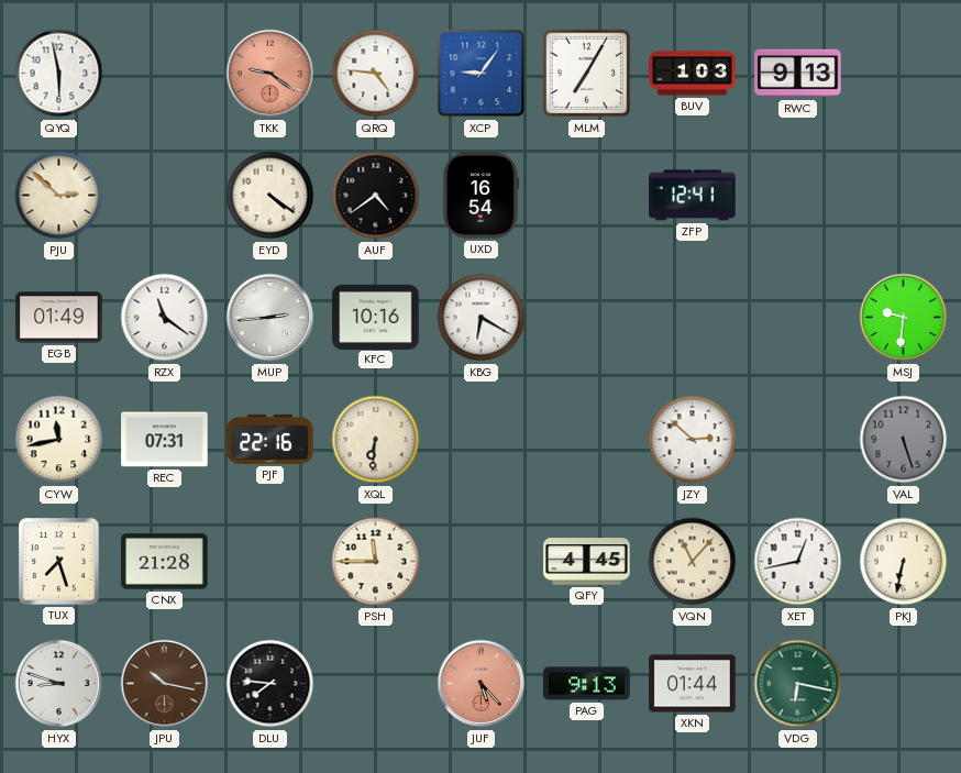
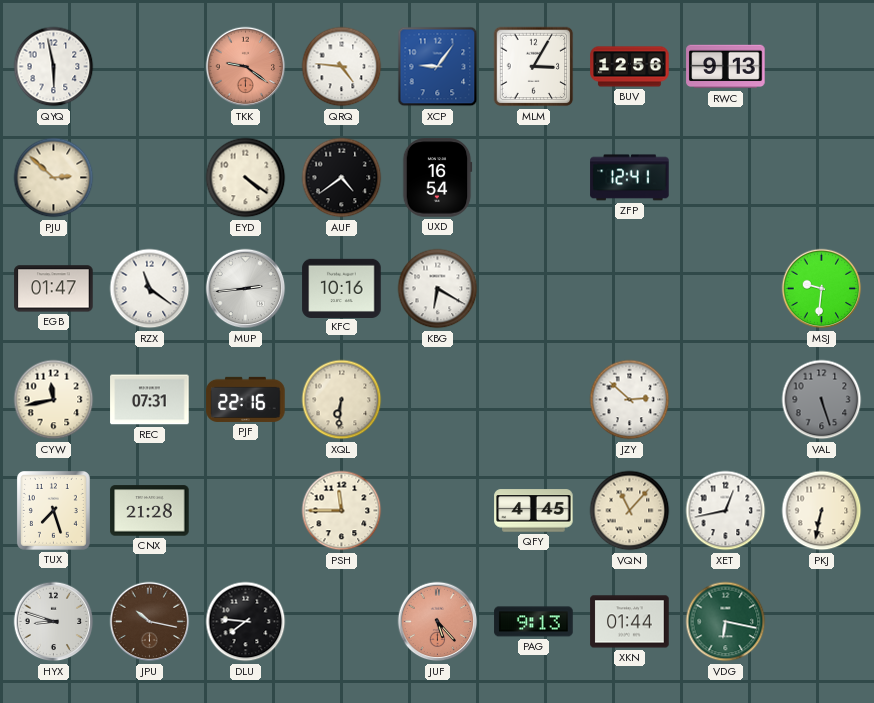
MLM: 7:05 -> 3:05 (534, 67)
BUV: 1:03 -> 12:56 (630, 67)
EGB: 01:49 -> 01:47 (54, 289)
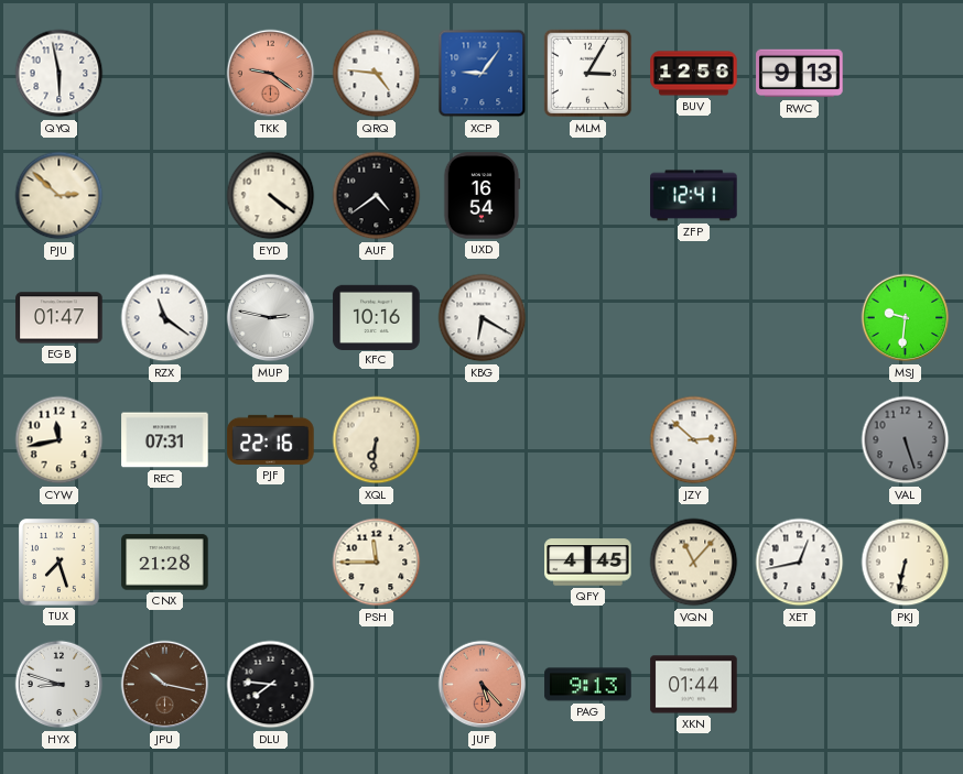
MUP: 2:44 -> 2:47 (271, 318)
VDG: 6:17 -> none (726, 622)
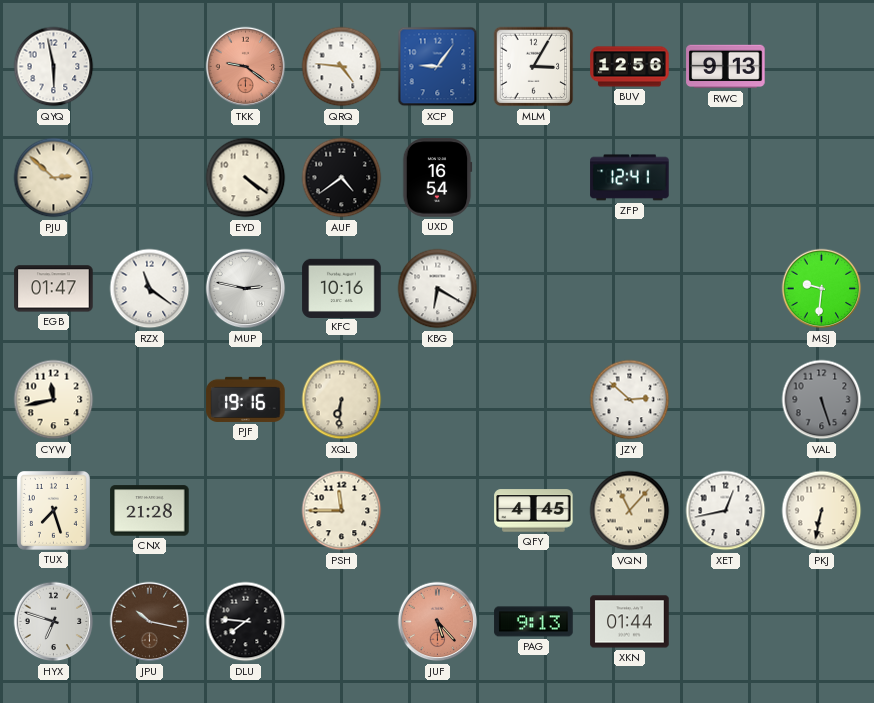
REC: 07:31 -> none (165, 440)
PJF: 22:16 -> 19:16 (246, 399)
HYX: 8:48 -> 6:48 (54, 622)
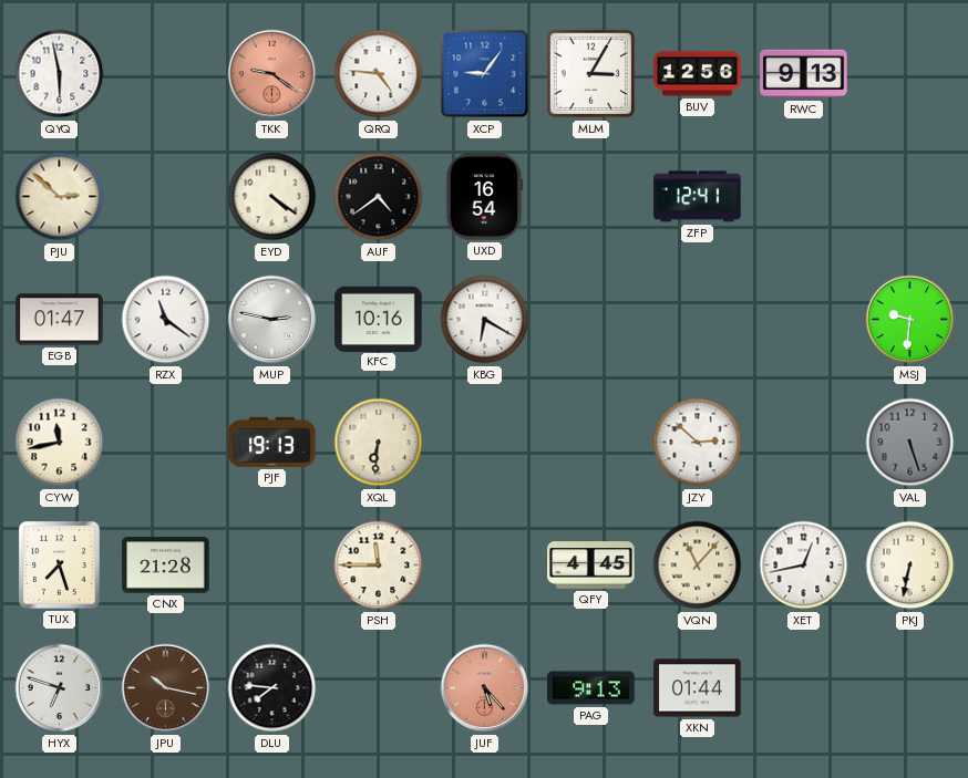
PJF: 19:16 -> 19:13 (272, 442)
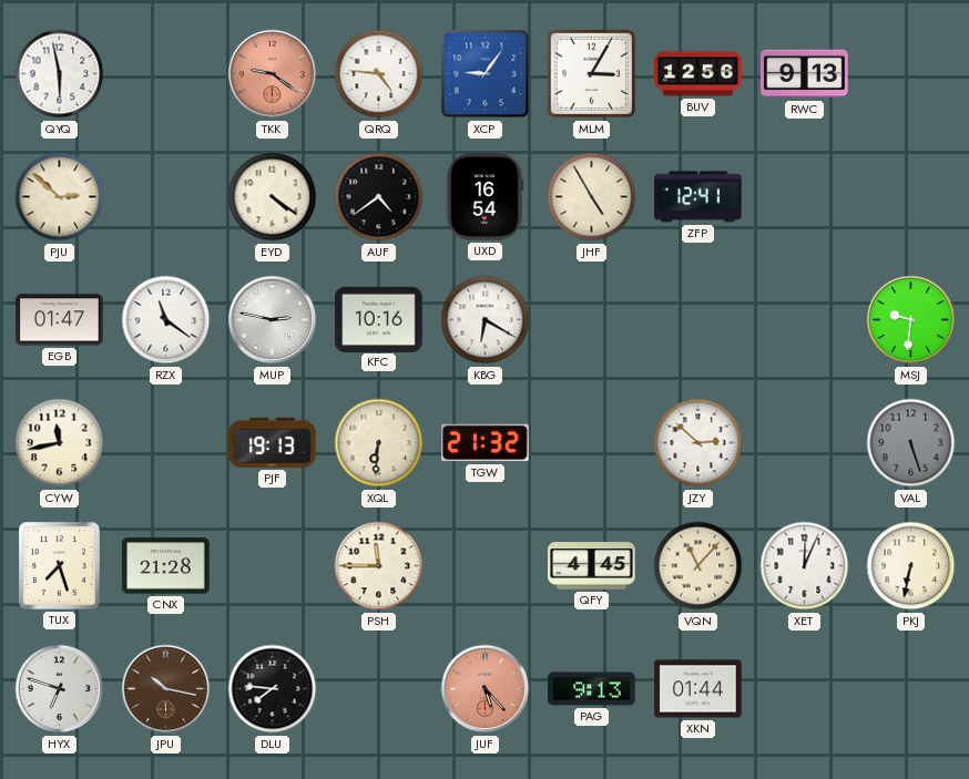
JHF: none -> 4:55 (592, 197)
TGW: none -> 21:32 (486, 443)
XET: 12:43 -> 12:04 (805, 566)
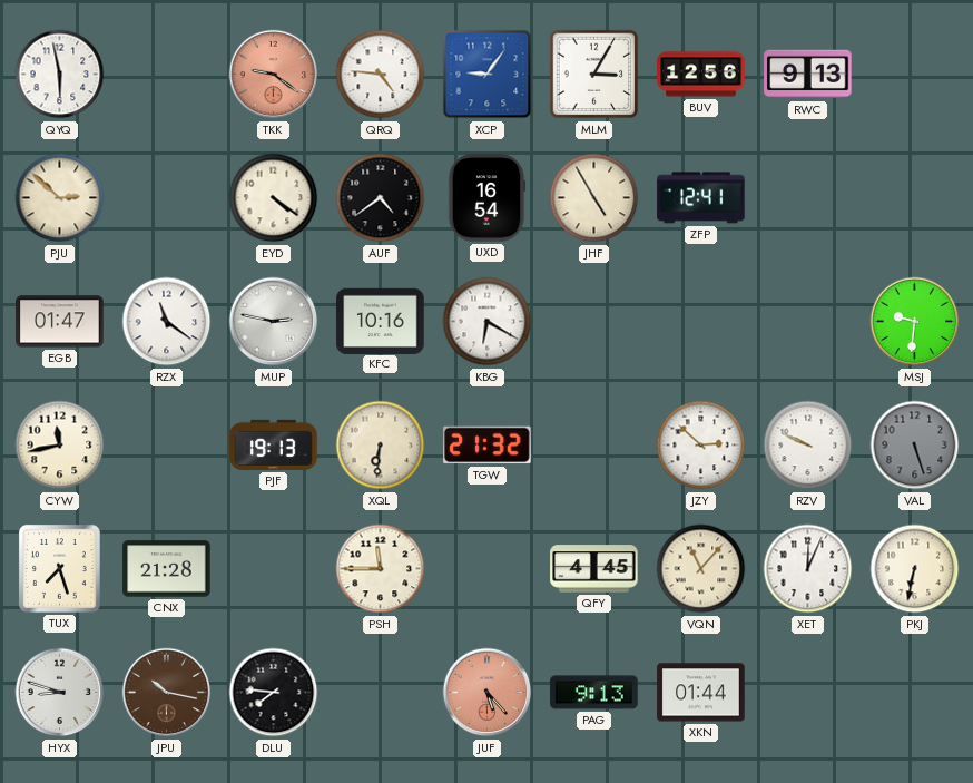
RZV: none -> 9:49 (808, 446)
HYX: 6:48 -> 8:48 (60, 693)
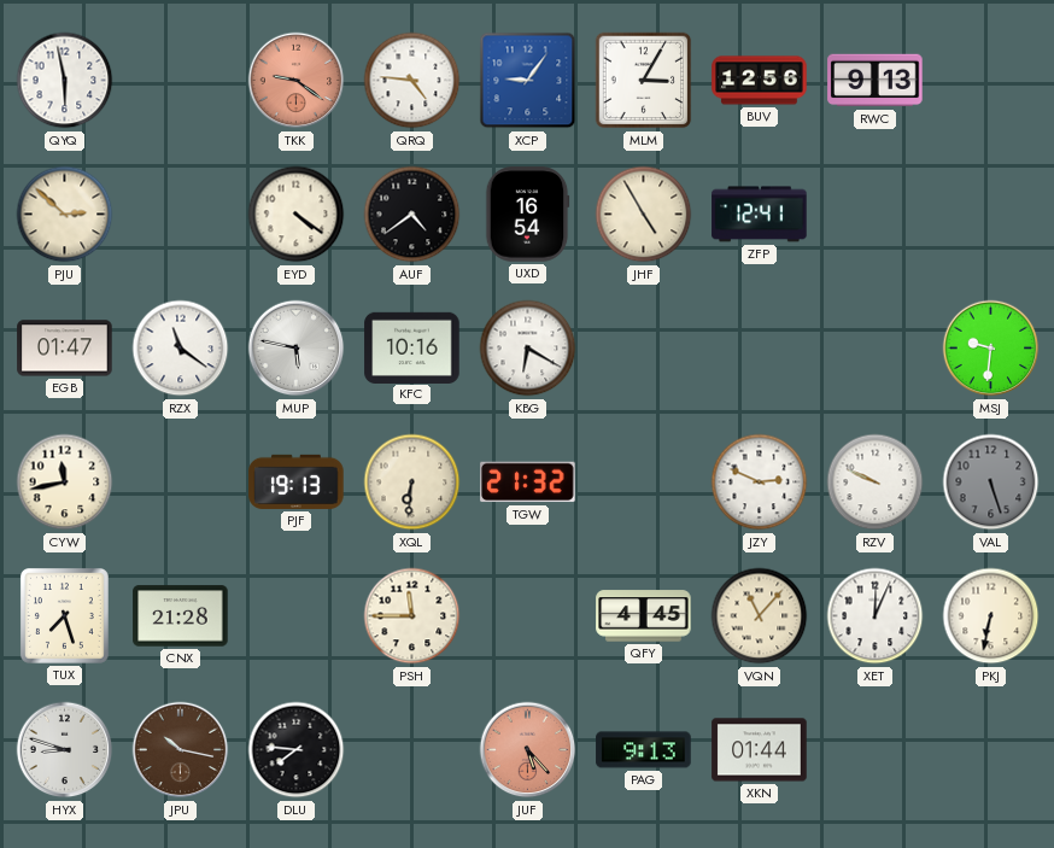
MUP: 2:47 -> 5:47 (297, 349)
JZY: 2:52 -> 2:49 (760, 483)
